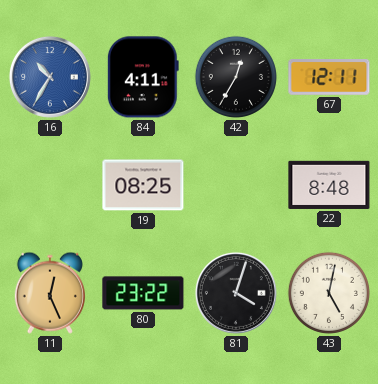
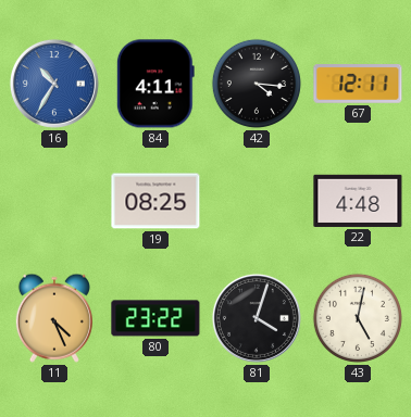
42: 12:35 -> 4:16 (257, 84)
22: 8:48 -> 4:48 (358, 201)
11: 12:26 -> 4:26 (54, 318)
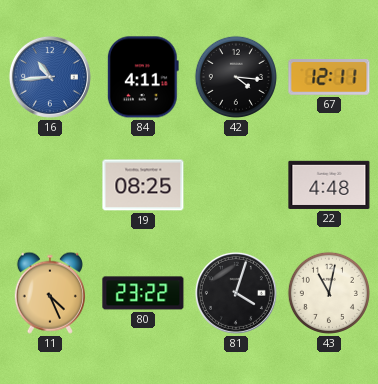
16: 10:35 -> 10:44 (50, 77)
43: 5:02 -> 11:02 (329, 293)
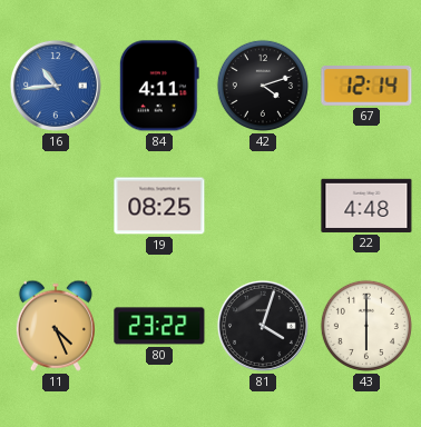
42: 4:16 -> 4:12 (263, 86)
67: 12:11 -> 12:14 (366, 87)
43: 11:02 -> 6:00 (366, 326)
